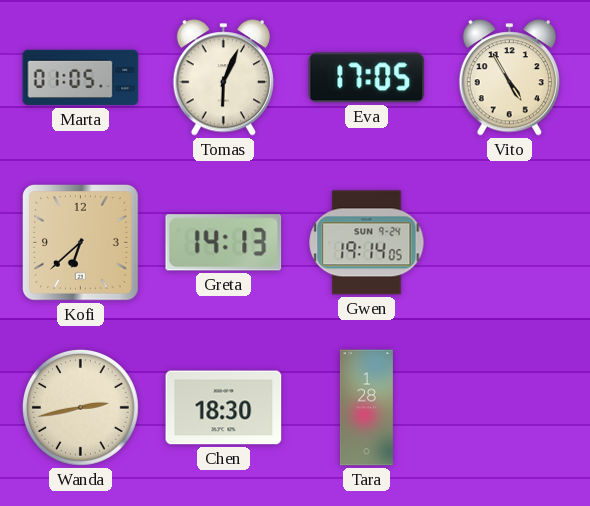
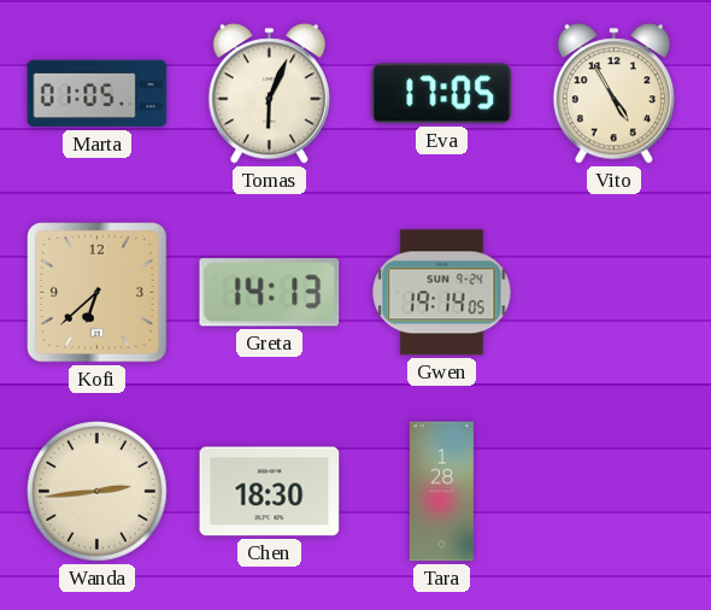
Wanda: 2:43 -> 2:44 (96, 491)
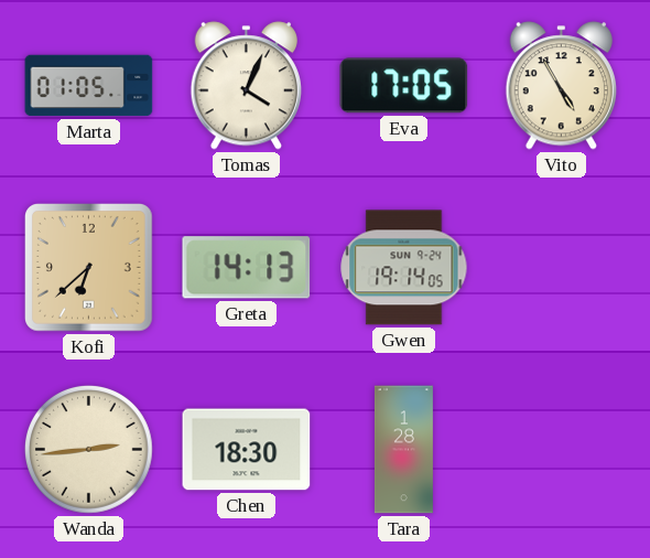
Tomas: 6:04 -> 4:04 (246, 86)
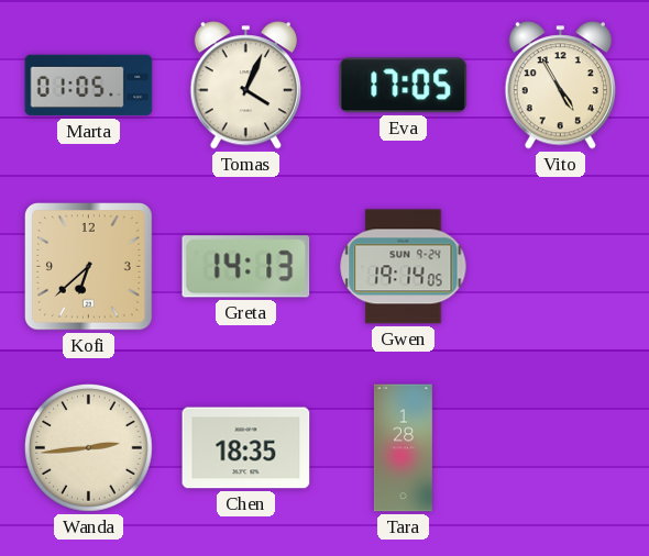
Chen: 18:30 -> 18:35 (246, 448)
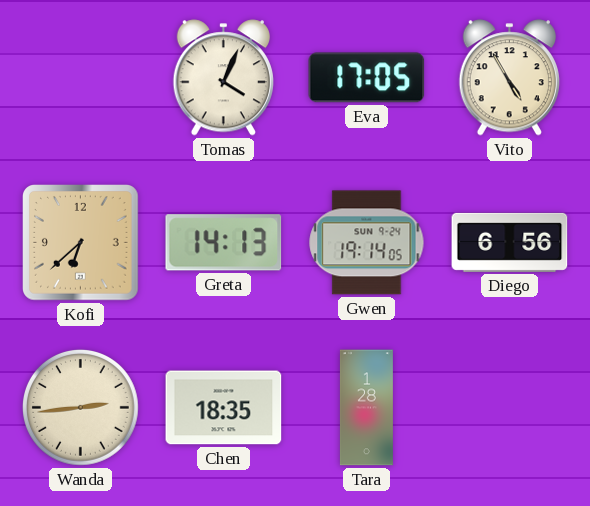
Marta: 01:05 -> none (89, 86)
Diego: none -> 6:56 (510, 242)
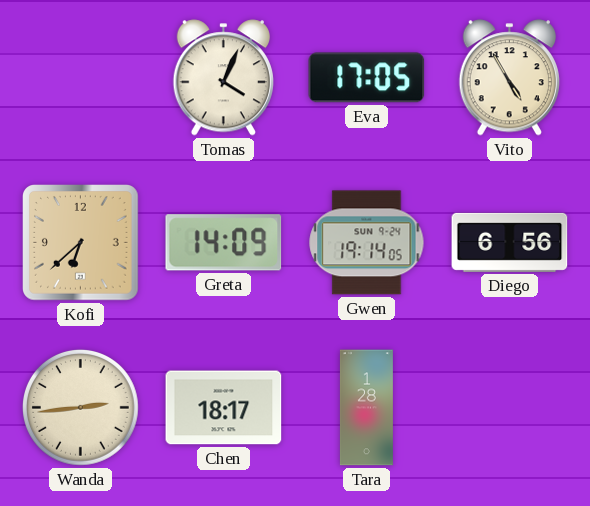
Greta: 14:13 -> 14:09 (224, 243)
Chen: 18:35 -> 18:17 (224, 408)
